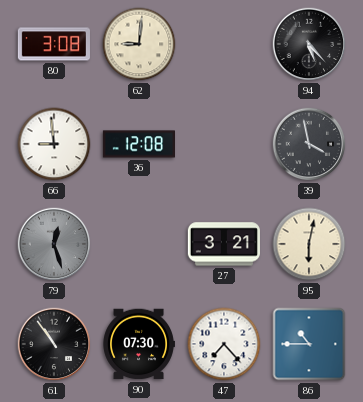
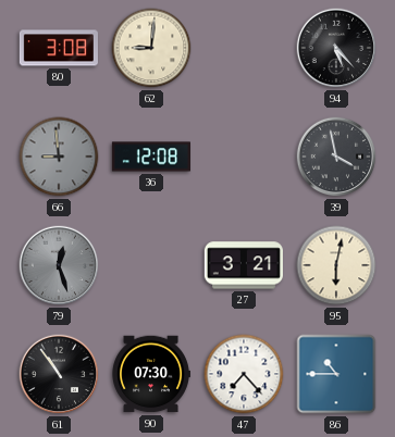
66 dial: white -> grey (59, 157)
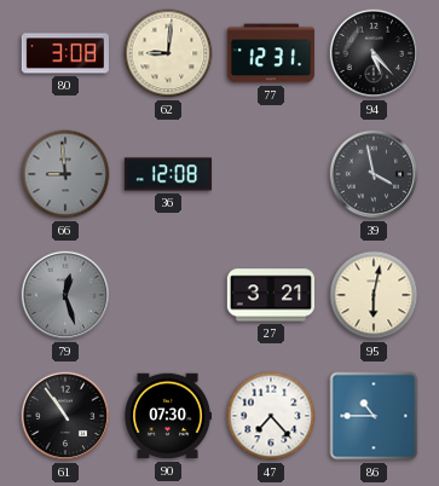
77: none -> 12:31 (270, 53)
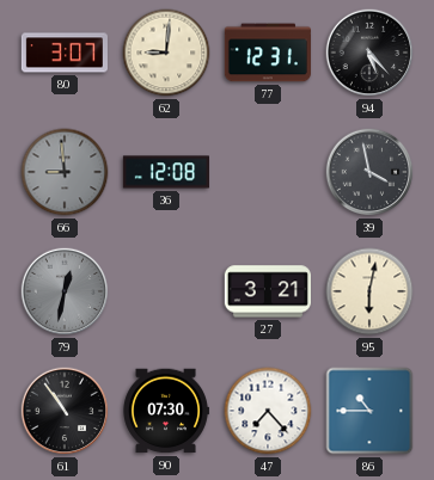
80: 3:08 -> 3:07 (65, 53)
79: 12:27 -> 12:32 (65, 291)
